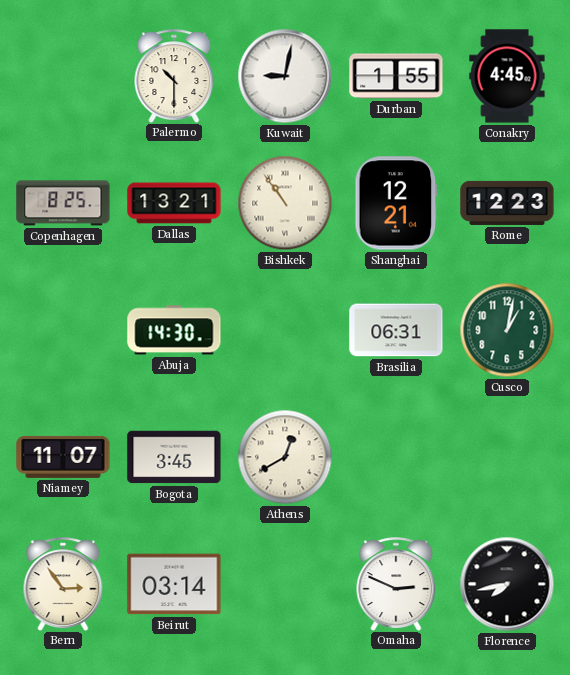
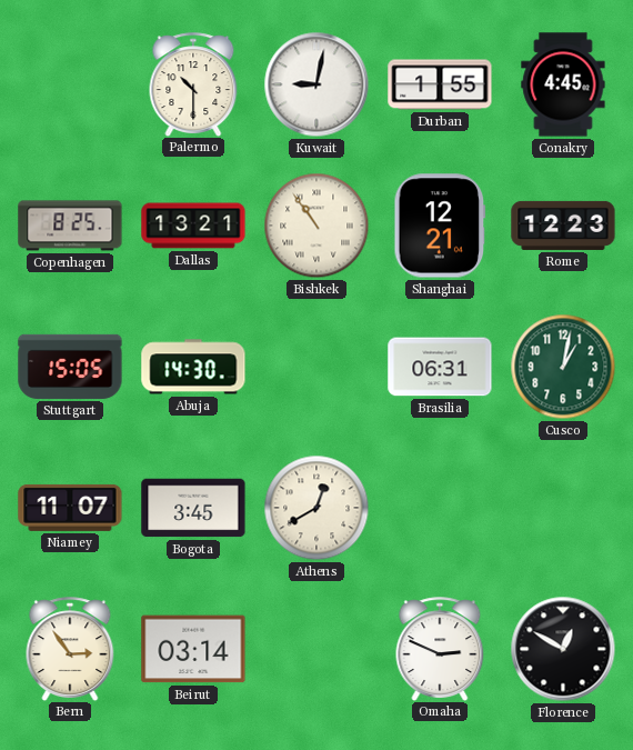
Stuttgart: none -> 15:05 (70, 367)
Florence: 7:43 -> 12:50 (563, 649)
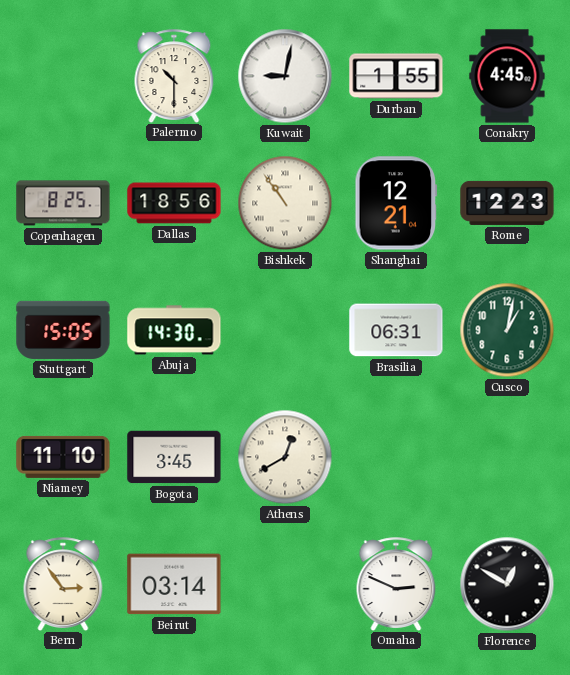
Dallas: 13:21 -> 18:56 (174, 203)
Niamey: 11:07 -> 11:10 (63, 457)
